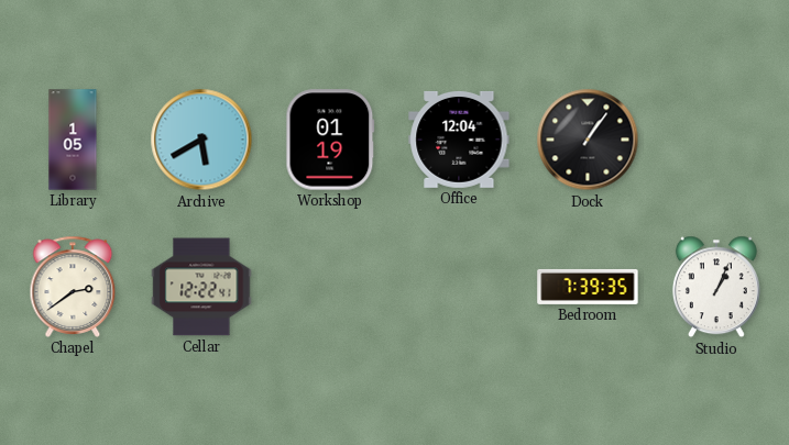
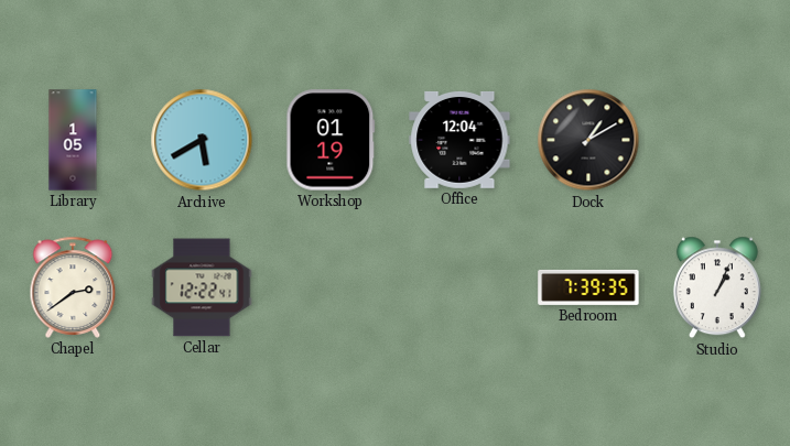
Dock: 1:06 -> 1:10 (588, 140)
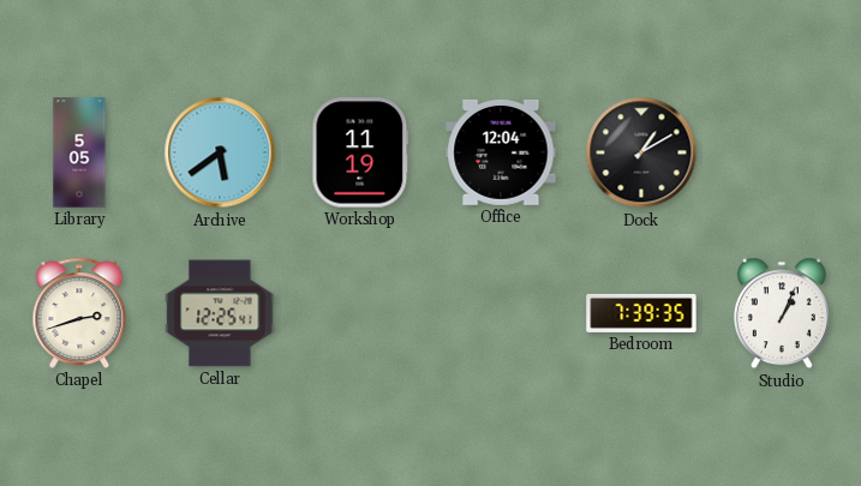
Library: 1:05 -> 5:05 (79, 152)
Archive: 5:40 -> 5:39 (220, 152)
Workshop: 01:19 -> 11:19 (360, 152)
Chapel: 2:39 -> 2:42 (79, 313)
Cellar: 12:22 -> 12:25 (220, 313)
